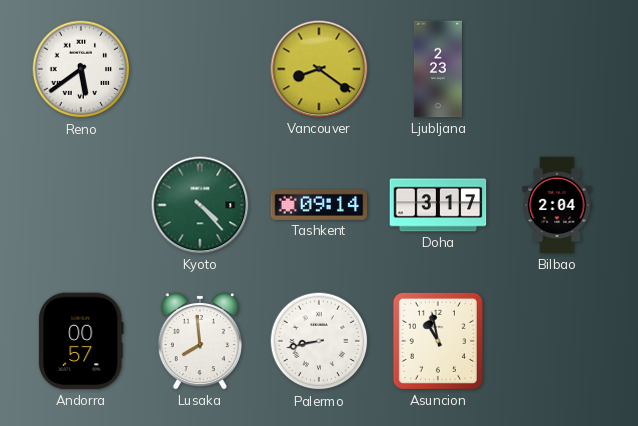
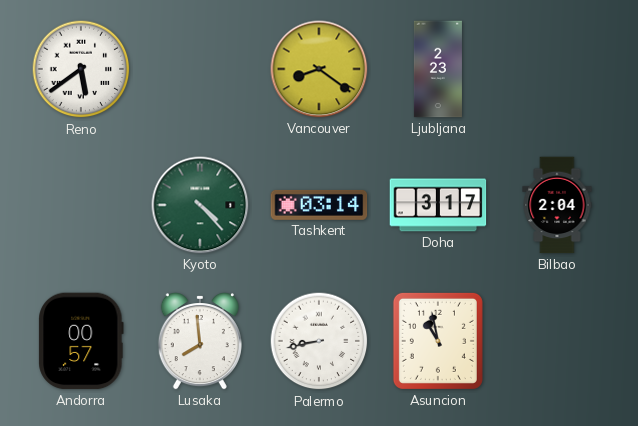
Tashkent: 09:14 -> 03:14 (319, 205)
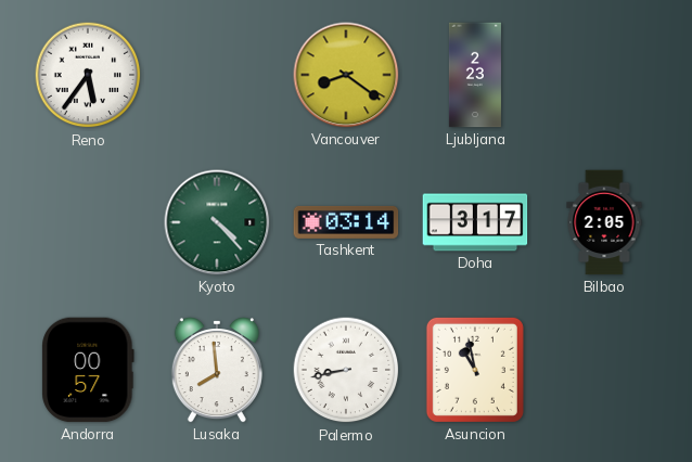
Reno: 5:39 -> 5:36 (88, 75)
Bilbao: 2:04 -> 2:05 (604, 222)
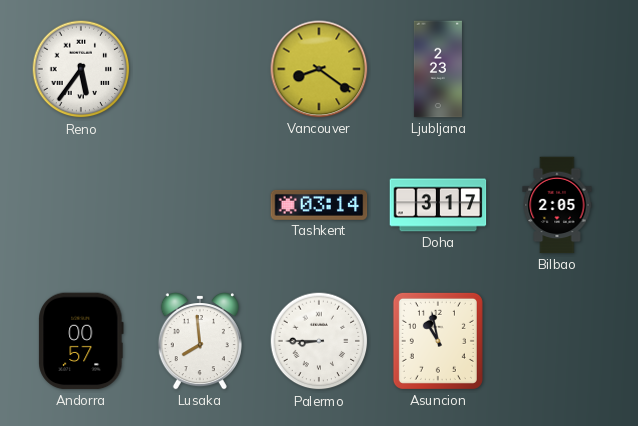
Kyoto: 4:23 -> none (217, 222)
Palermo: 8:43 -> 8:45 (319, 341)
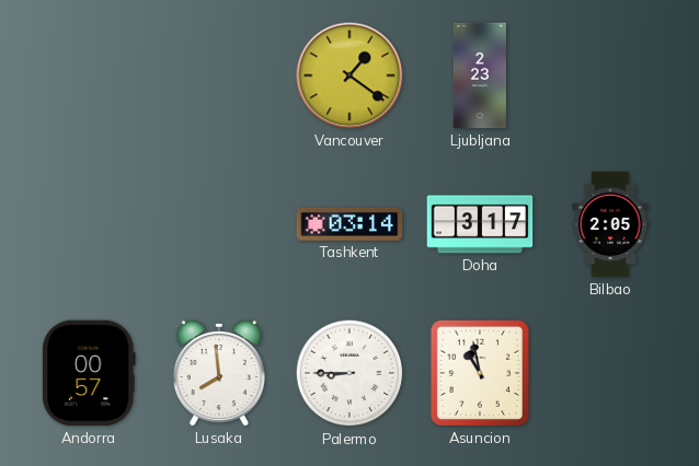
Reno: 5:36 -> none (81, 69)
Vancouver: 8:21 -> 1:21 (349, 75)
